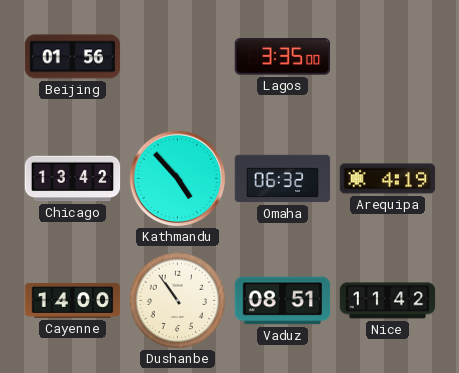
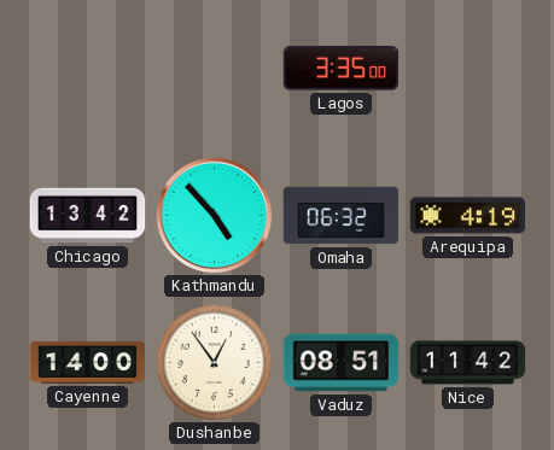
Beijing: 01:56 -> none (73, 57)
Dushanbe: 10:54 -> 12:54 (214, 362)
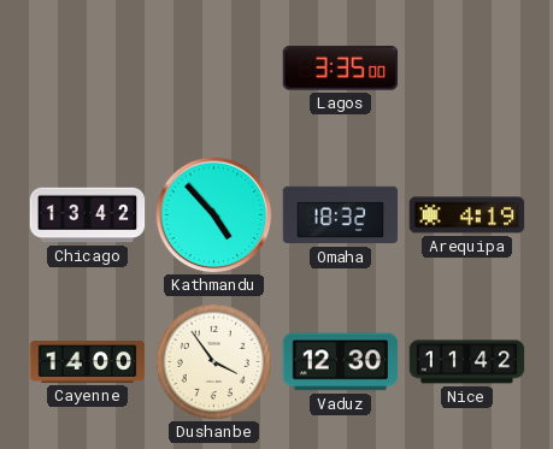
Omaha: 06:32 -> 18:32 (341, 215)
Dushanbe: 12:54 -> 3:54 (213, 361)
Vaduz: 08:51 -> 12:30 (341, 362)
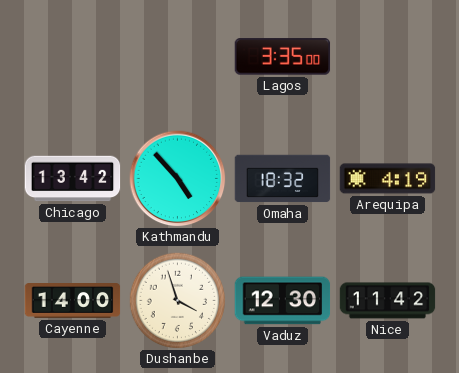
Dushanbe: 3:54 -> 3:57 (177, 300)
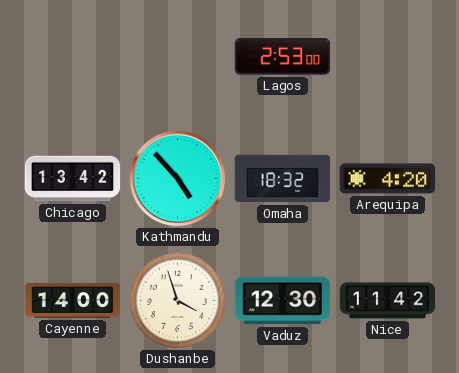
Lagos: 3:35 -> 2:53 (283, 57)
Arequipa: 4:19 -> 4:20 (388, 179)
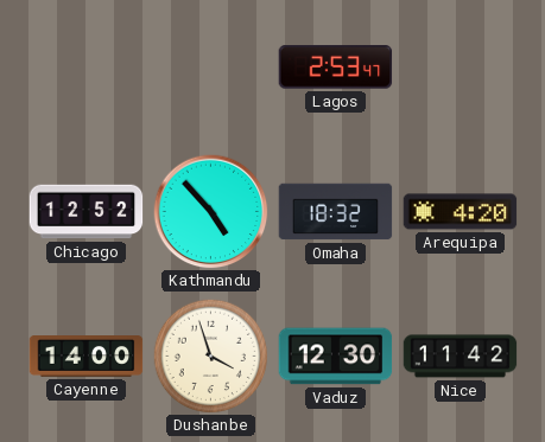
Lagos: 2:53:00 -> 2:53:47 (336, 68)
Chicago: 13:42 -> 12:52 (87, 212)
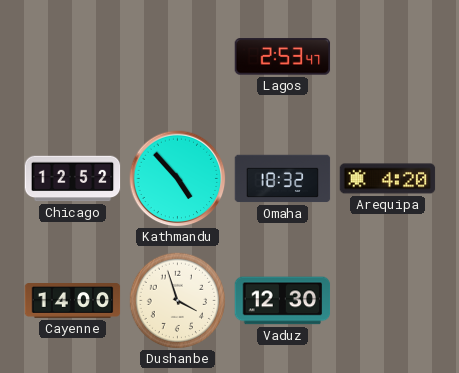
Nice: 11:42 -> none (461, 357)
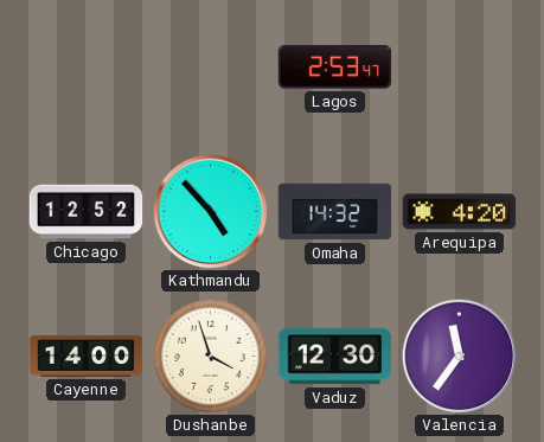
Omaha: 18:32 -> 14:32 (335, 212)
Valencia: none -> 11:36 (460, 357)
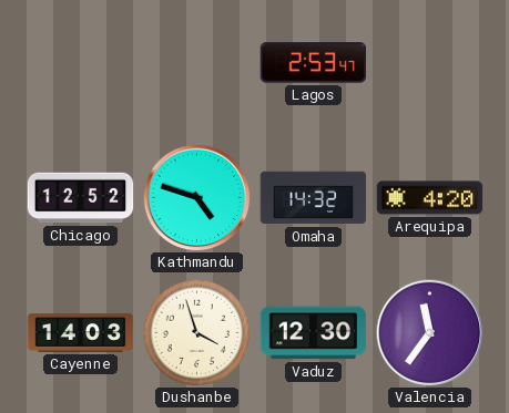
Kathmandu: 4:53 -> 4:48 (197, 198)
Cayenne: 14:00 -> 14:03 (81, 333)
